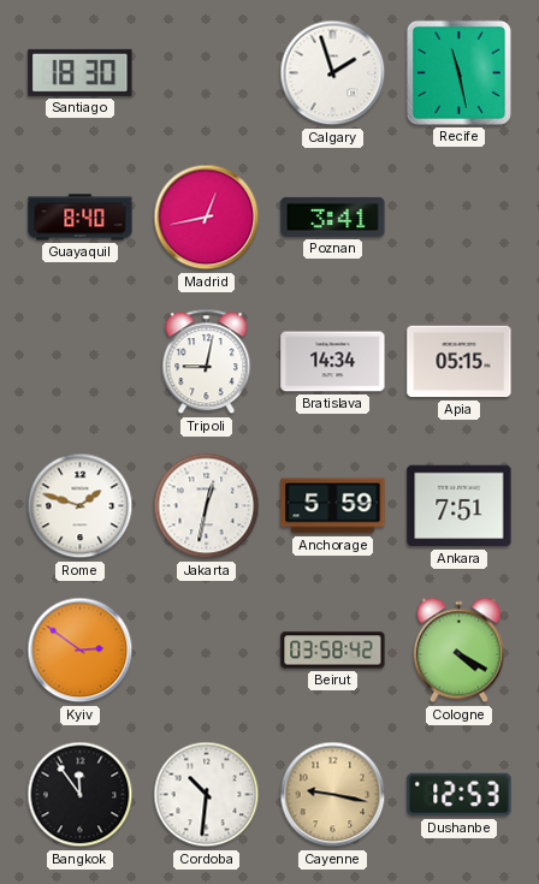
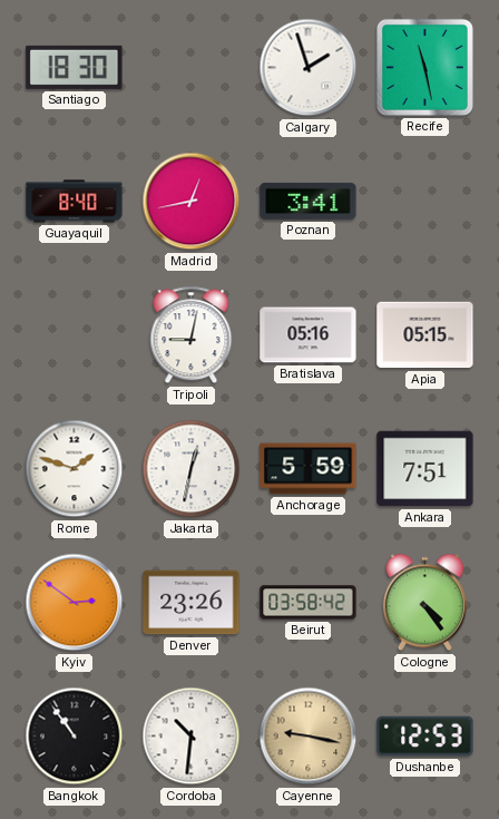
Bratislava: 14:34 -> 05:16 (309, 335)
Denver: none -> 23:26 (192, 603)
Cologne: 4:20 -> 4:24 (424, 603)
Bangkok: 11:54 -> 10:54 (75, 737)
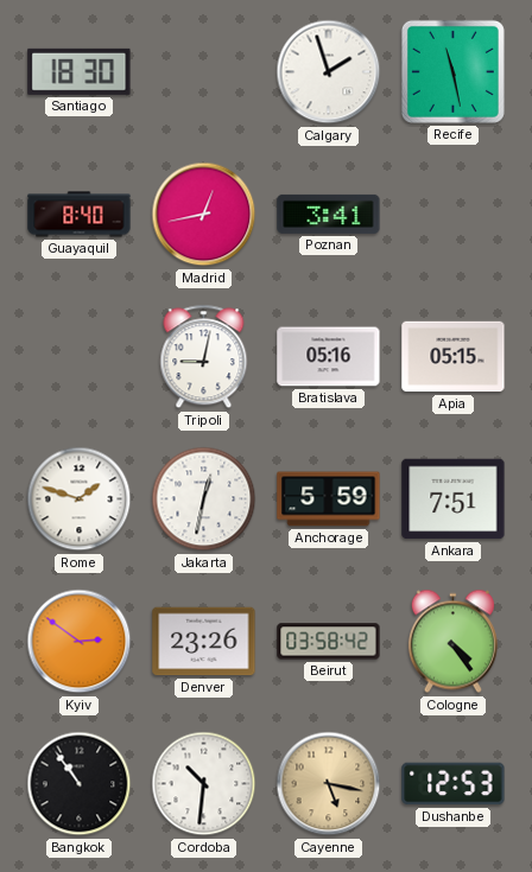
Cayenne: 9:17 -> 5:17 (329, 784)
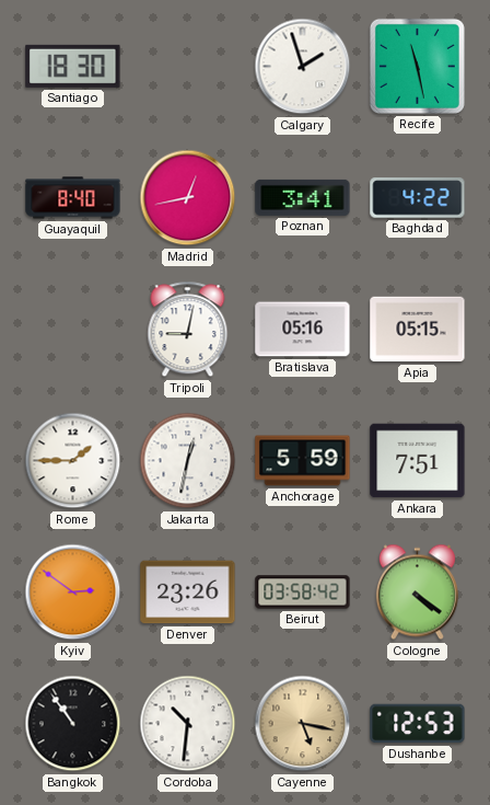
Baghdad: none -> 4:22 (418, 198)
Rome: 1:48 -> 1:45 (73, 461)
Cologne: 4:24 -> 4:21 (417, 593)
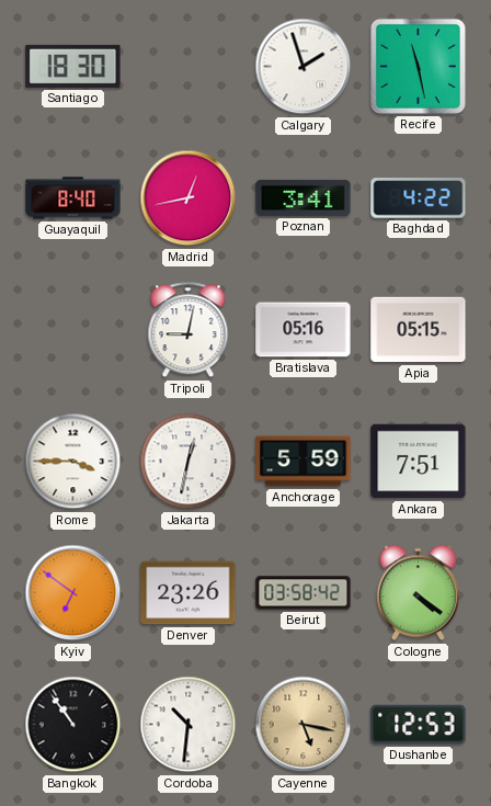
Rome: 1:45 -> 3:45 (73, 462)
Kyiv: 2:51 -> 6:51 (73, 593)
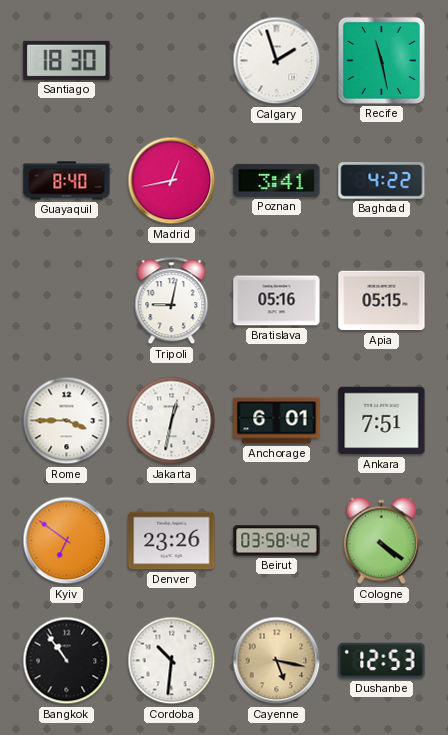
Anchorage: 5:59 -> 6:01 (277, 421)
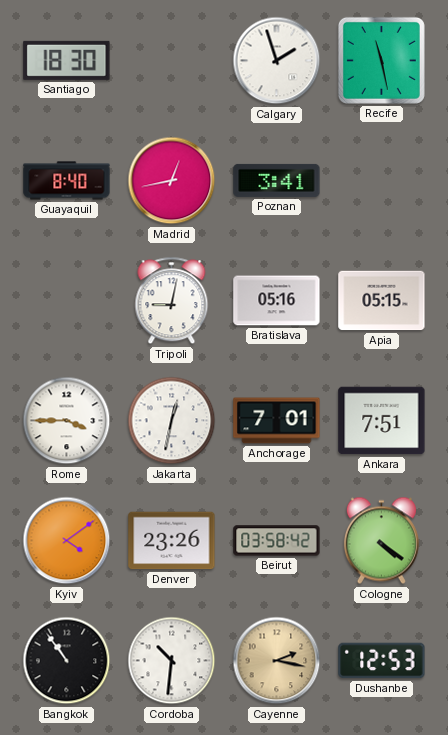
Baghdad: 4:22 -> none (382, 181)
Anchorage: 6:01 -> 7:01 (277, 421)
Kyiv: 6:51 -> 4:09 (67, 541)
Cayenne: 5:17 -> 2:17 (277, 661)
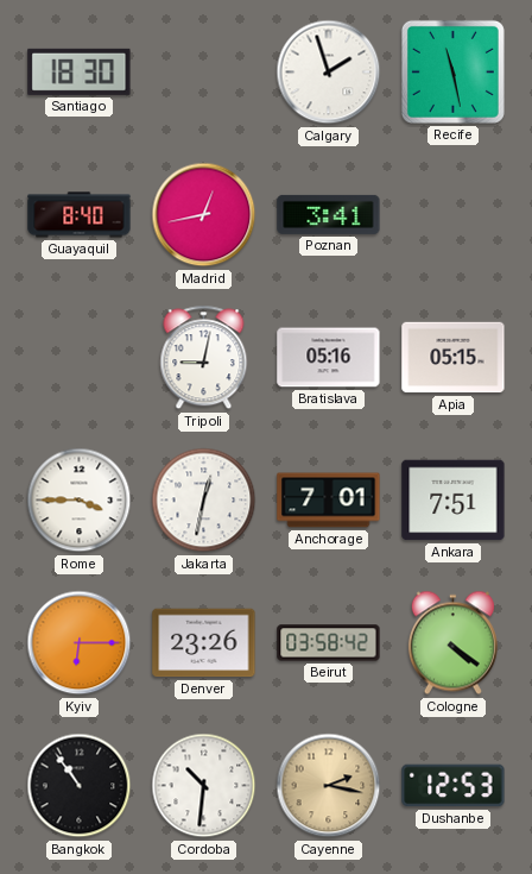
Kyiv: 4:09 -> 6:15 (80, 643)
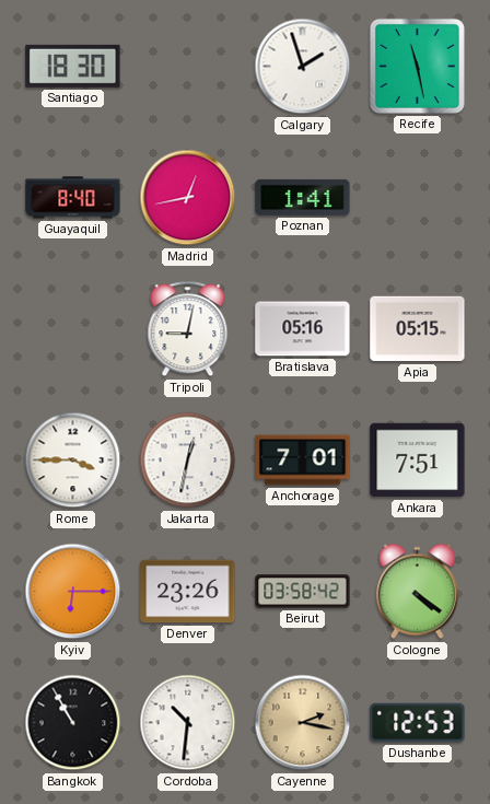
Poznan: 3:41 -> 1:41 (303, 197)
Bangkok: 10:54 -> 10:55 (73, 723)
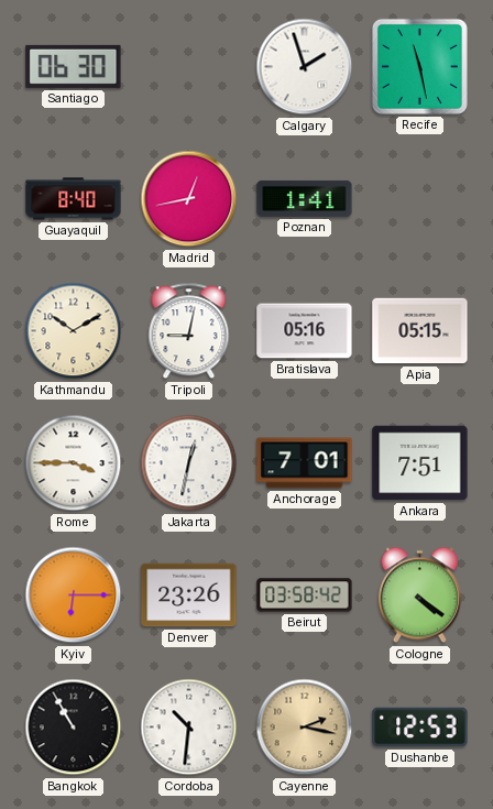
Santiago: 18:30 -> 06:30 (74, 66)
Kathmandu: none -> 10:10 (74, 331)
